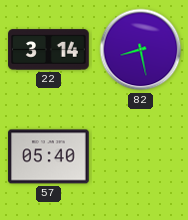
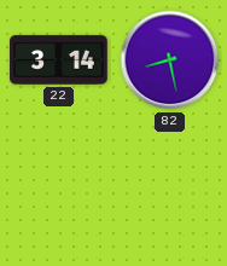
57: 05:40 -> none (49, 157)
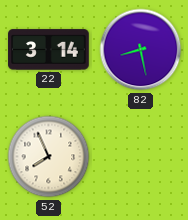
52: none -> 7:56 (49, 157)
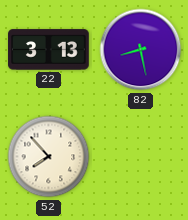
22: 3:14 -> 3:13 (49, 50)
52: 7:56 -> 7:53 (49, 157)
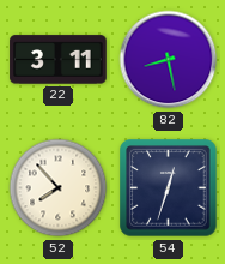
22: 3:13 -> 3:11 (59, 60)
54: none -> 12:33 (169, 188)
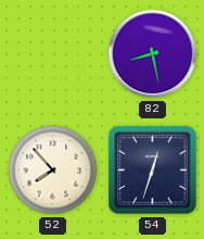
22: 3:11 -> none (59, 60)
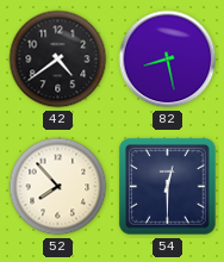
42: none -> 4:39 (58, 60)
54: 12:33 -> 12:30 (168, 187)
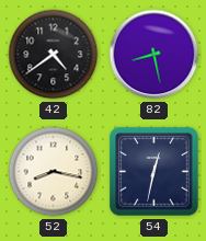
52: 7:53 -> 8:17 (54, 172)
54: 12:30 -> 12:32 (154, 172)
